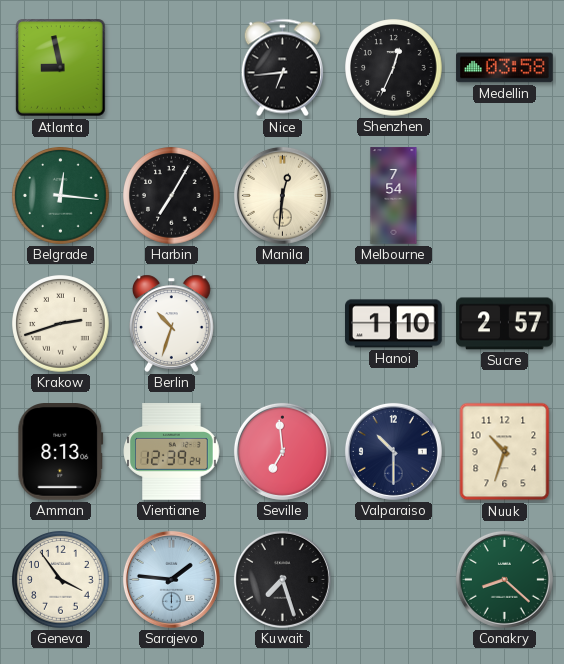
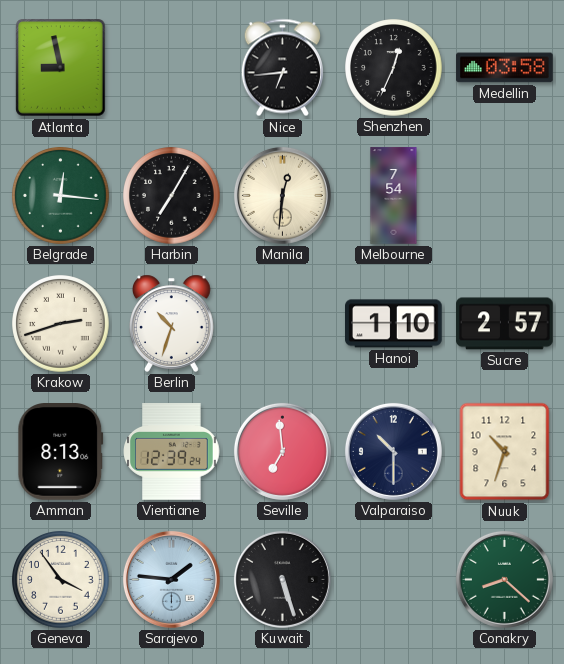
Kuwait: 7:27 -> 5:27 (282, 579)
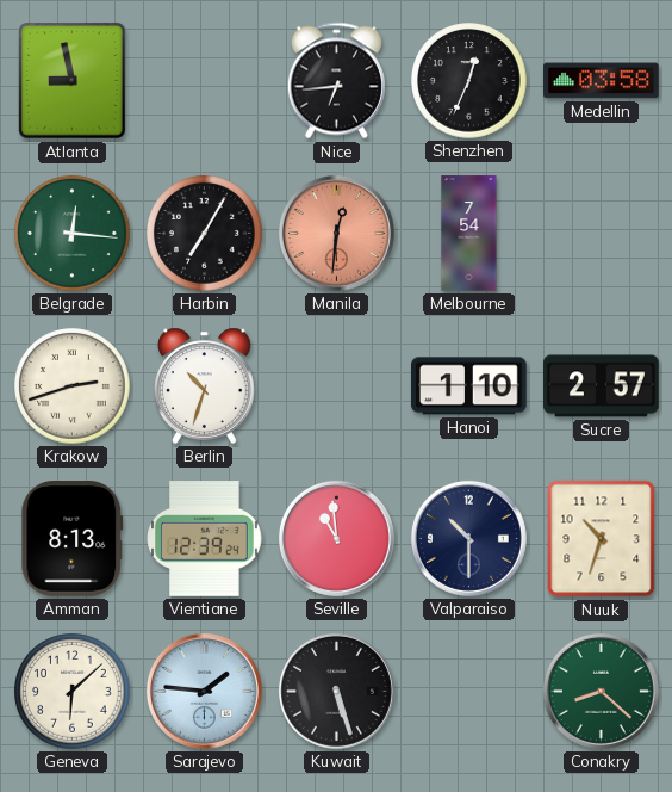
Manila dial: cream -> salmon (336, 233)
Seville: 6:59 -> 10:59 (336, 538)
Geneva: 3:54 -> 6:08 (73, 692)
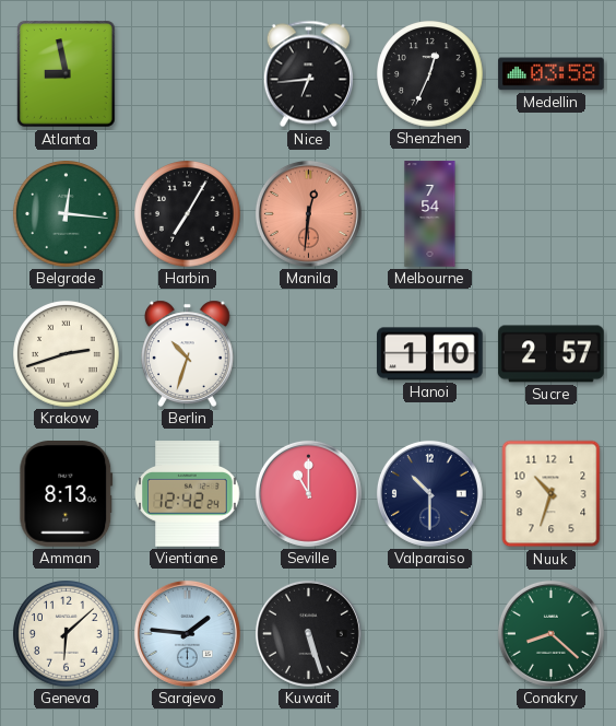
Vientiane: 12:39 -> 12:42 (188, 494)
Seville: 10:59 -> 11:00 (308, 493)
